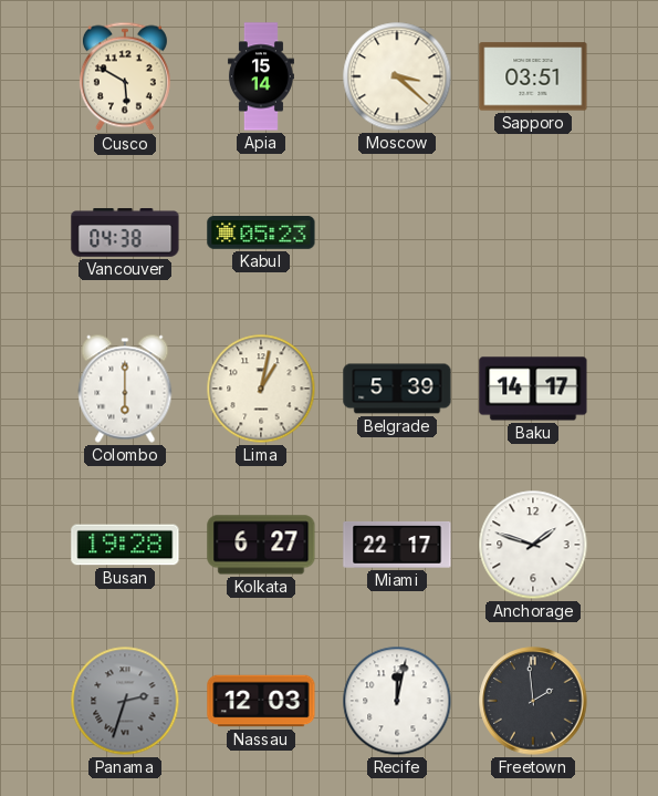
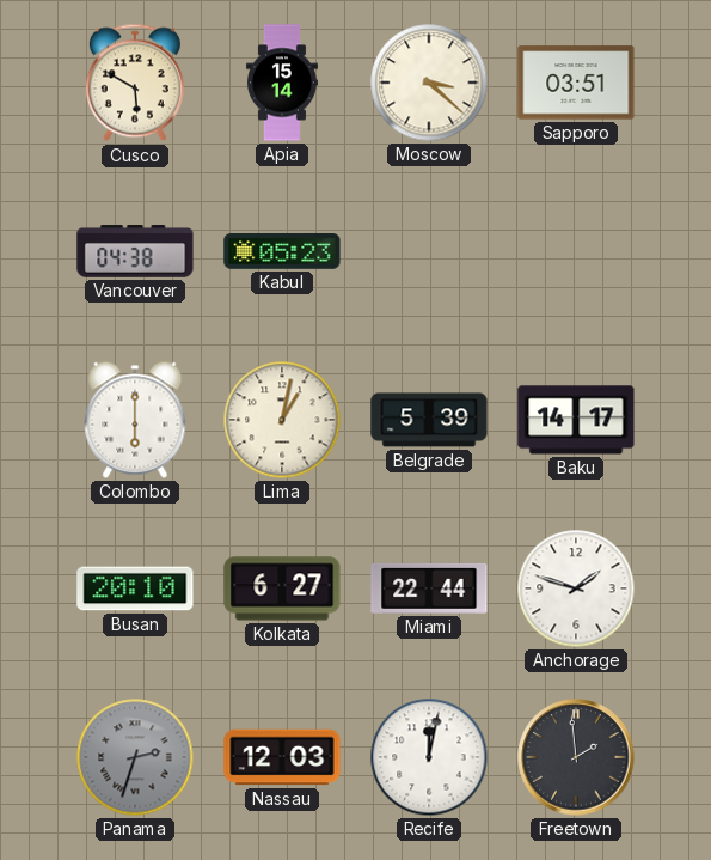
Busan: 19:28 -> 20:10 (135, 588)
Miami: 22:17 -> 22:44 (429, 588)
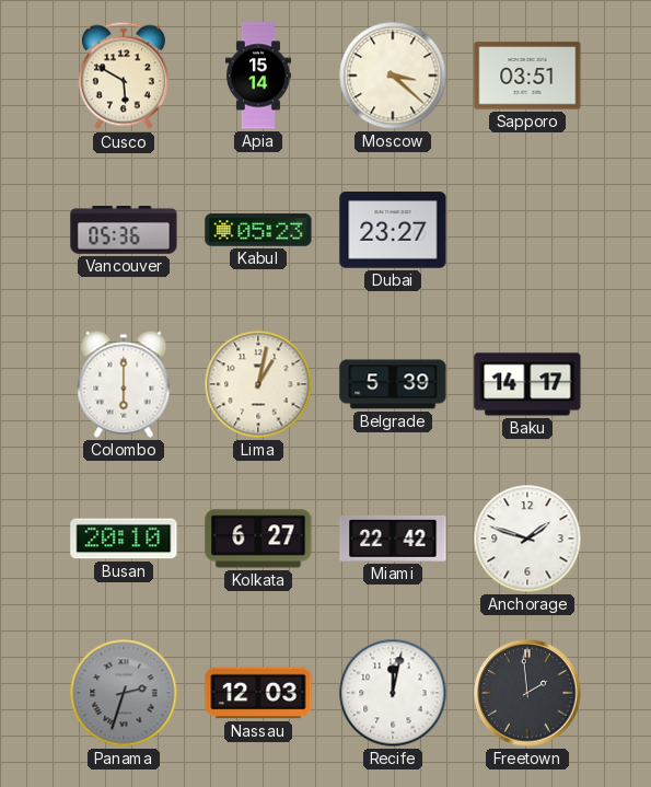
Vancouver: 04:38 -> 05:36 (124, 230)
Dubai: none -> 23:27 (393, 230)
Miami: 22:44 -> 22:42 (393, 539)
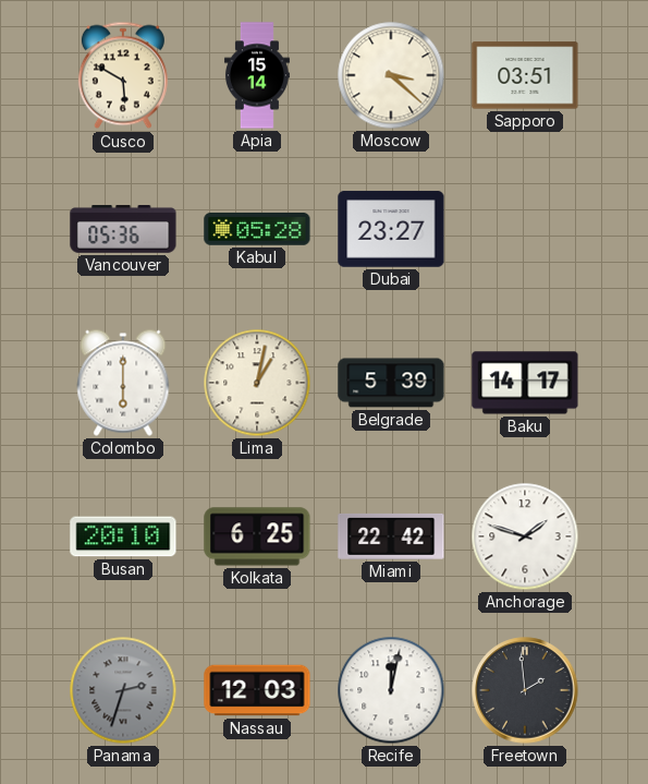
Kabul: 05:23 -> 05:28 (257, 230)
Kolkata: 6:27 -> 6:25 (257, 536)
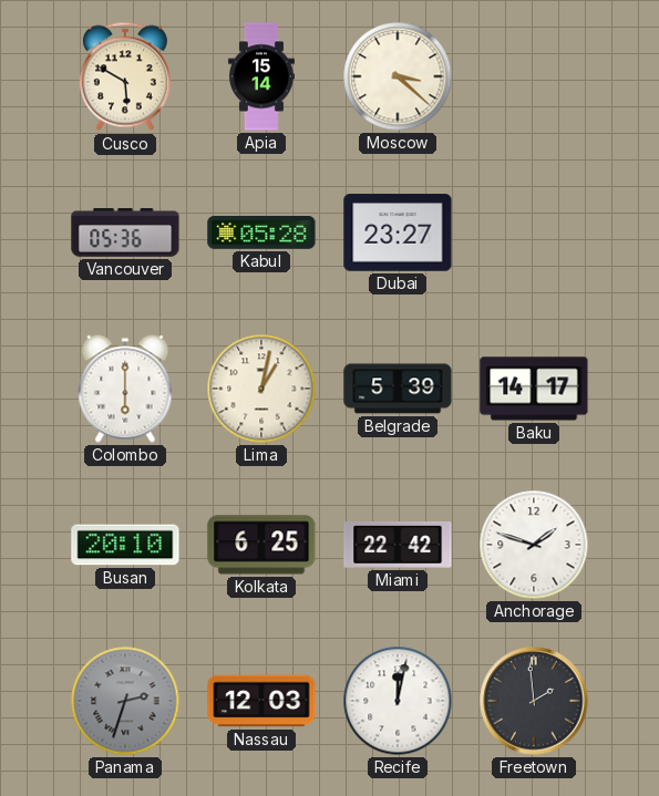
Sapporo: 03:51 -> none (525, 75)
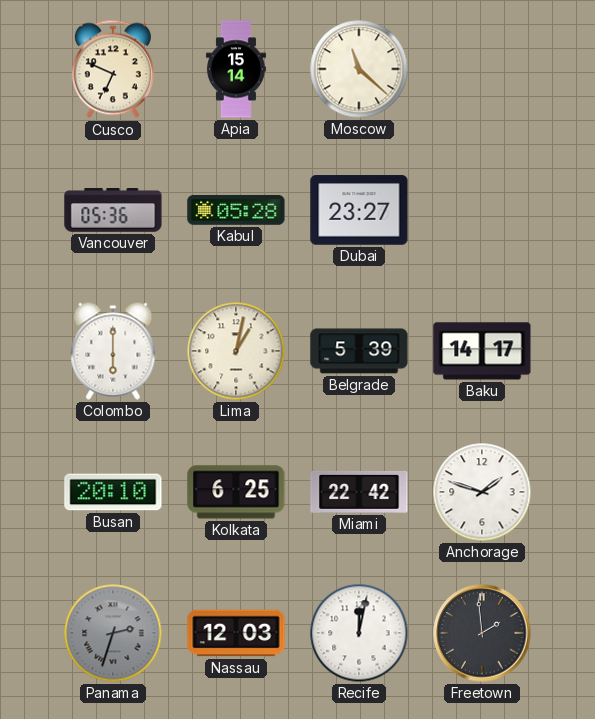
Cusco: 5:50 -> 6:49 (113, 69)
Moscow: 3:22 -> 11:22 (359, 69)
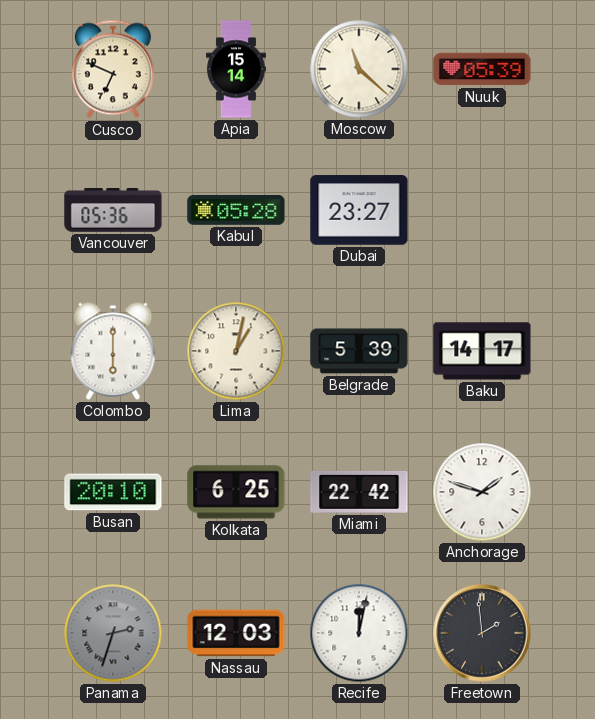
Nuuk: none -> 05:39 (482, 69)
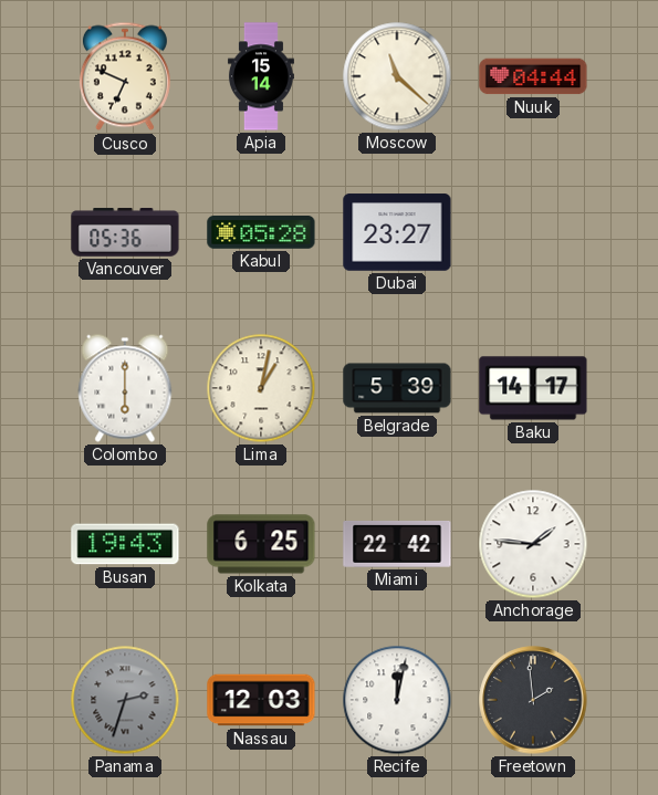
Nuuk: 05:39 -> 04:44 (533, 76)
Busan: 20:10 -> 19:43 (125, 544)
Anchorage: 1:48 -> 1:46 (533, 544)
